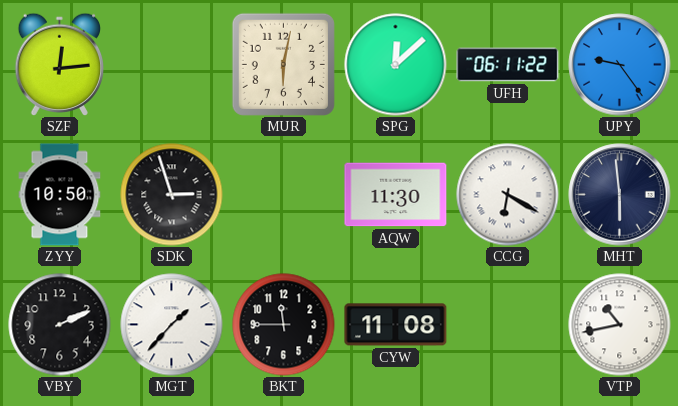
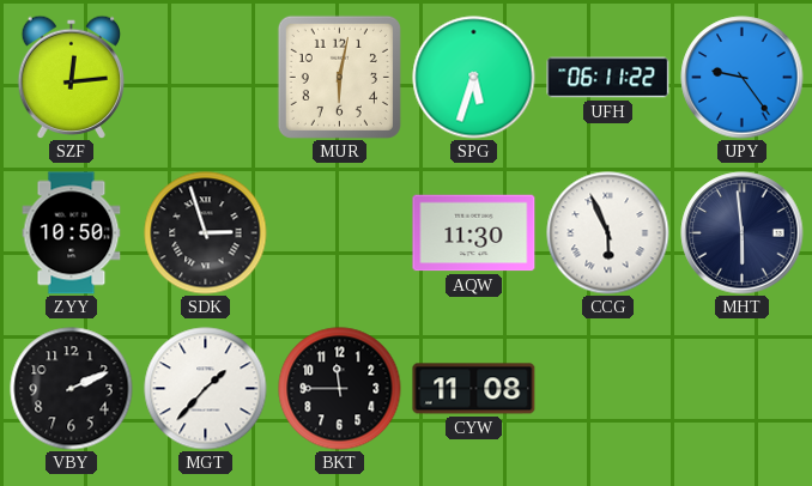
SPG: 12:08 -> 5:33 (474, 78)
CCG: 6:20 -> 5:56 (608, 233)
VTP: 10:43 -> none (620, 325)
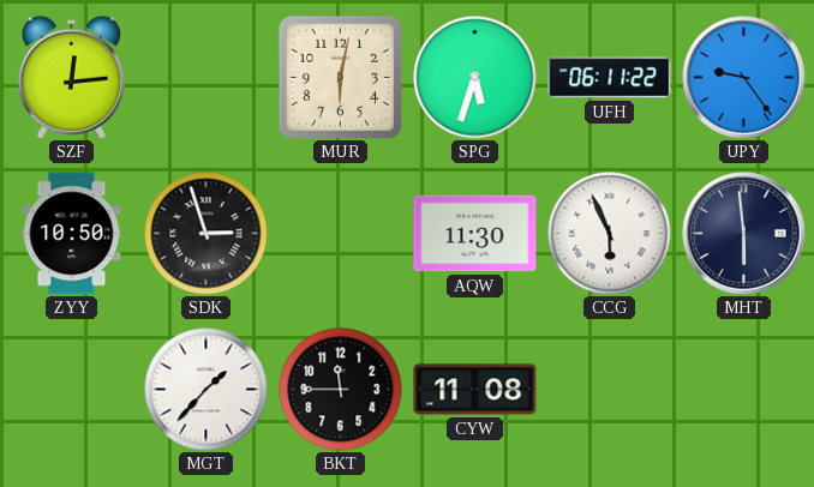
VBY: 2:11 -> none (72, 389)
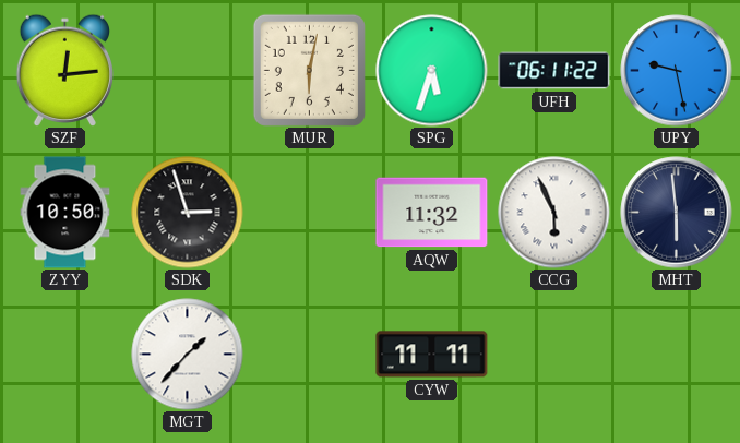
UPY: 9:24 -> 9:28 (677, 71)
AQW: 11:30 -> 11:32 (432, 213)
BKT: 11:45 -> none (341, 390)
CYW: 11:08 -> 11:11 (432, 355)
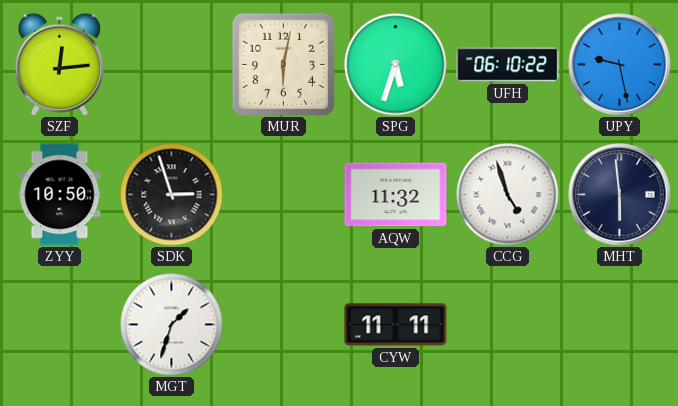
UFH: 06:11 -> 06:10 (508, 65)
CCG: 5:56 -> 4:57 (508, 195)
MGT: 1:37 -> 1:33 (172, 325)
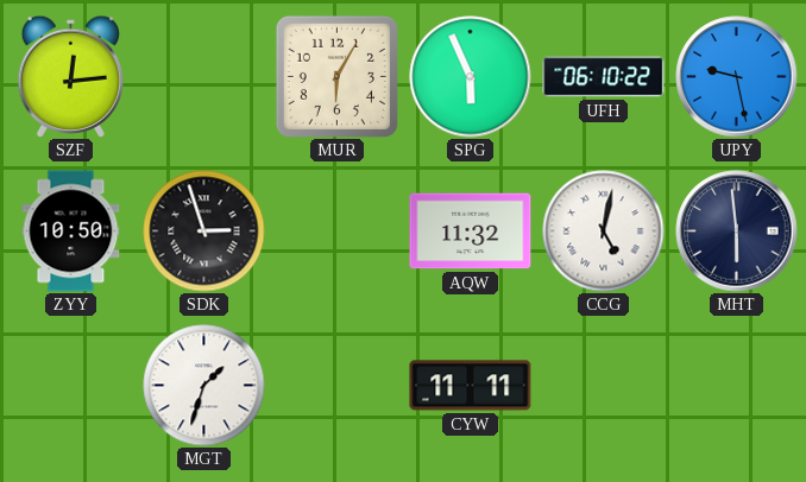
MUR: 6:02 -> 6:05 (336, 76)
SPG: 5:33 -> 5:56 (471, 77)
CCG: 4:57 -> 5:02 (604, 232)
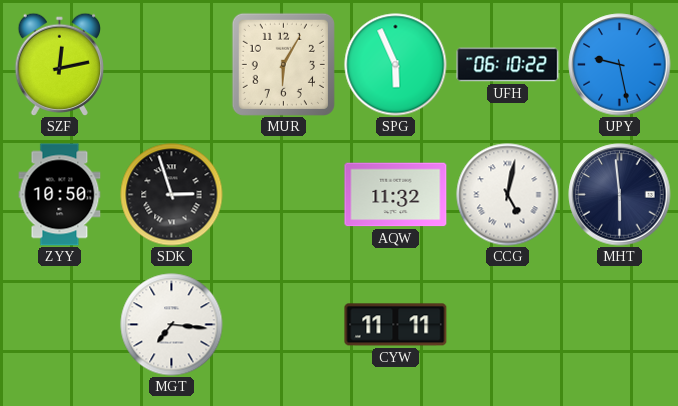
SZF: 12:14 -> 12:13 (59, 64)
MGT: 1:33 -> 7:16 (172, 325)
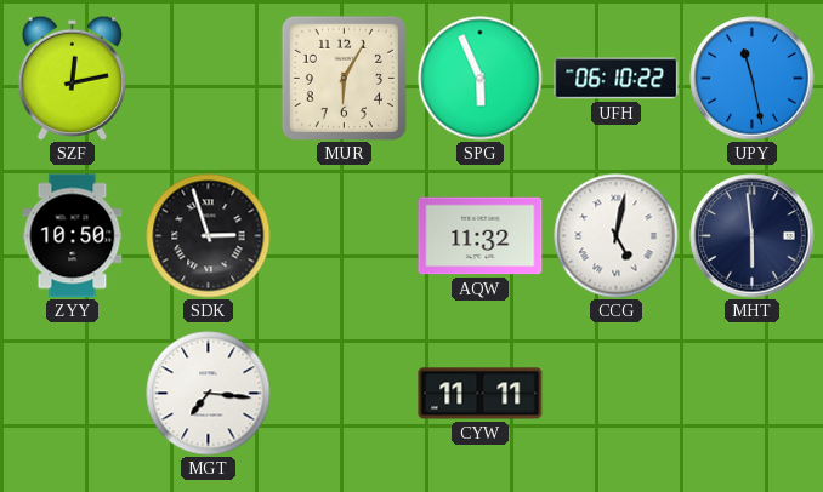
UPY: 9:28 -> 11:28 (753, 79)
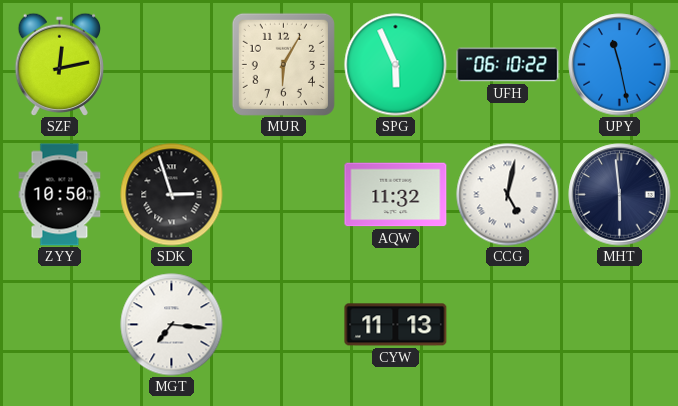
CYW: 11:11 -> 11:13 (396, 325)
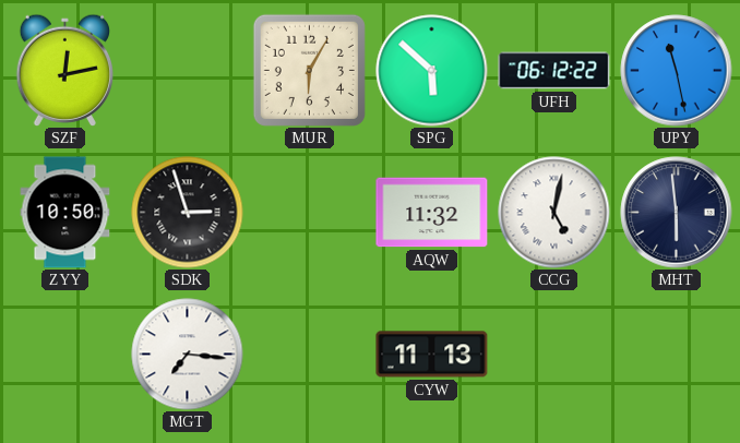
SPG: 5:56 -> 5:52 (432, 71)
UFH: 06:10 -> 06:12 (554, 71)
